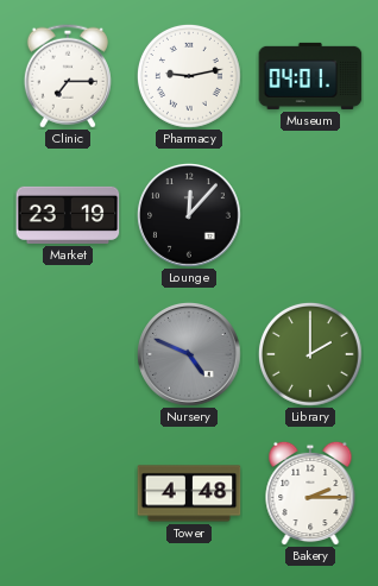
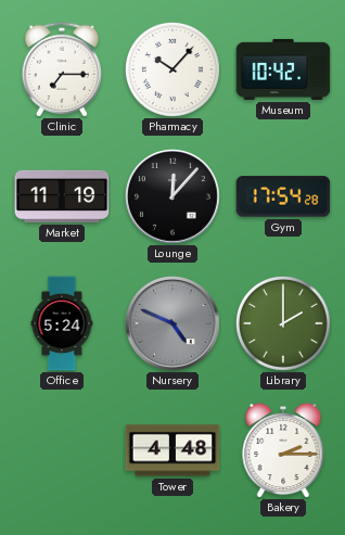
Pharmacy: 9:13 -> 10:07 (174, 71)
Museum: 04:01 -> 10:42 (283, 69)
Market: 23:19 -> 11:19 (62, 196)
Gym: none -> 17:54 (283, 196)
Office: none -> 5:24 (62, 323)
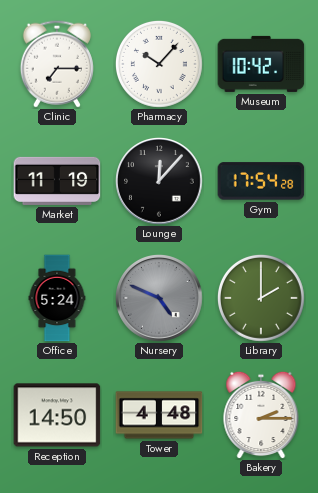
Reception: none -> 14:50 (57, 415)
